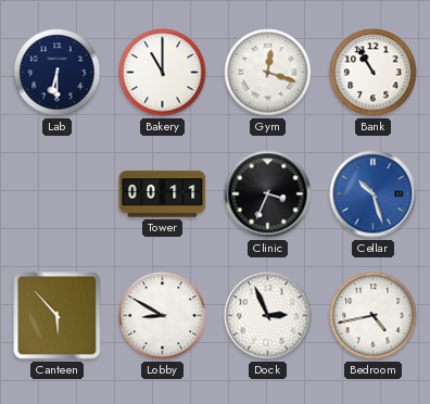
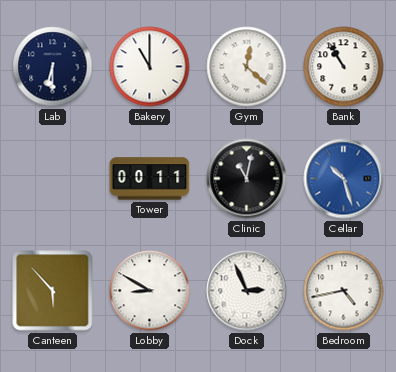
Gym: 12:18 -> 12:22 (247, 67)
Clinic: 3:34 -> 11:02 (247, 179)
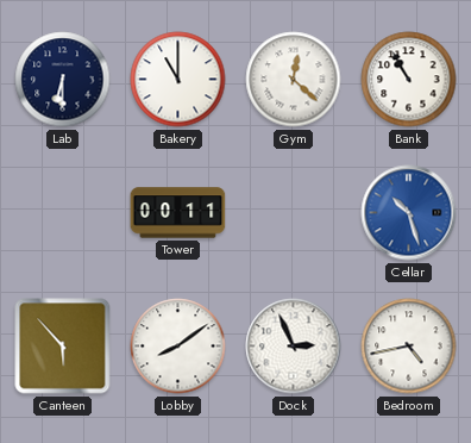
Clinic: 11:02 -> none (247, 179)
Lobby: 8:50 -> 8:09 (178, 347)
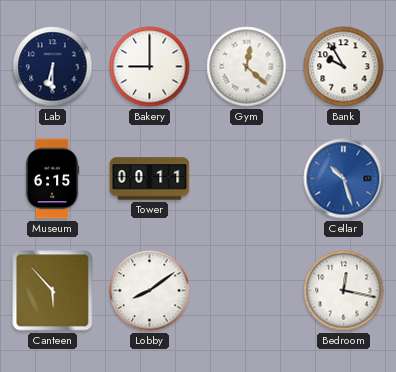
Bakery: 11:00 -> 9:00 (150, 67)
Bank: 10:55 -> 9:55 (344, 67)
Museum: none -> 6:15 (52, 179)
Dock: 2:56 -> none (294, 347)
Bedroom: 4:43 -> 12:17 (344, 291)
